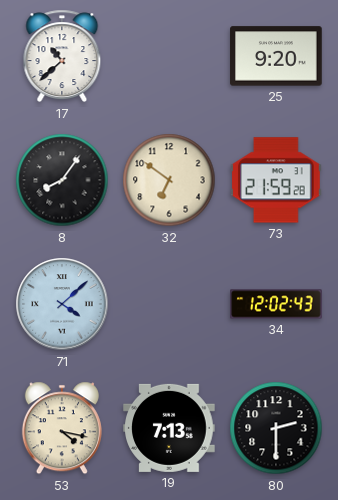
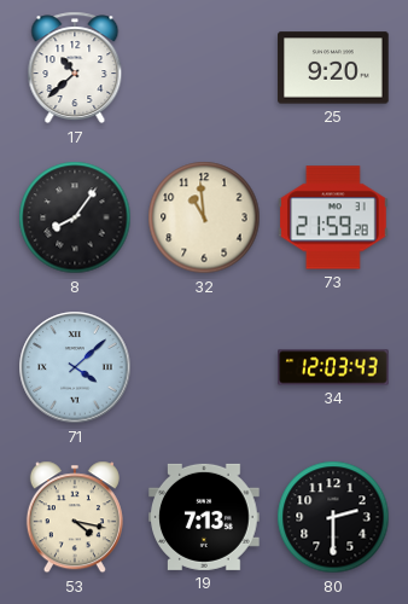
32: 6:51 -> 10:59 (204, 217)
34: 12:02 -> 12:03 (333, 367)
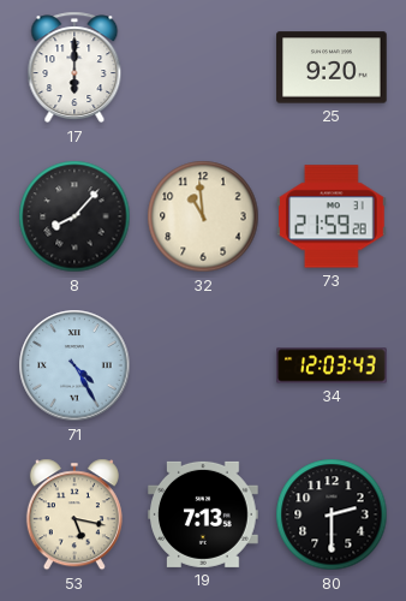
17: 10:38 -> 6:00 (74, 67)
8: 8:06 -> 8:07 (74, 216)
71: 4:08 -> 4:25 (74, 365)
53: 4:17 -> 5:17 (74, 514)
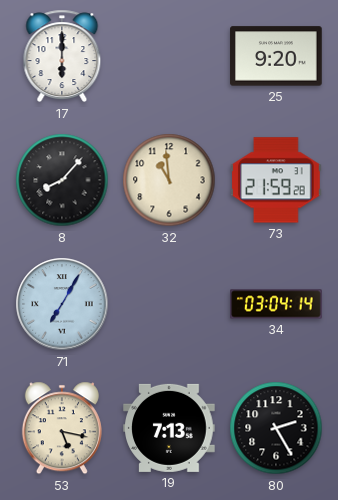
71: 4:25 -> 7:05 (62, 304)
34: 12:03 -> 03:04 (276, 304)
80: 2:30 -> 2:25 (276, 428)
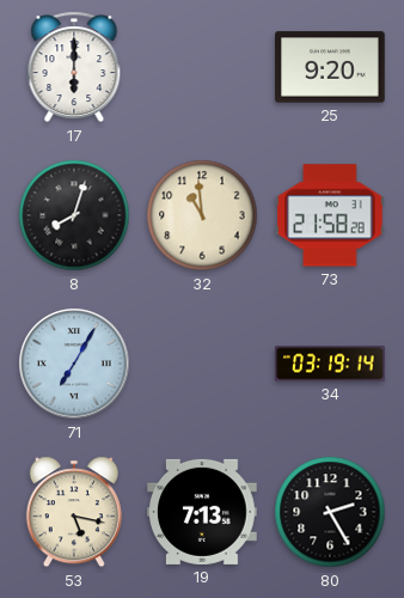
8: 8:07 -> 8:03 (74, 215)
73: 21:59 -> 21:58 (331, 215)
34: 03:04 -> 03:19 (330, 364)
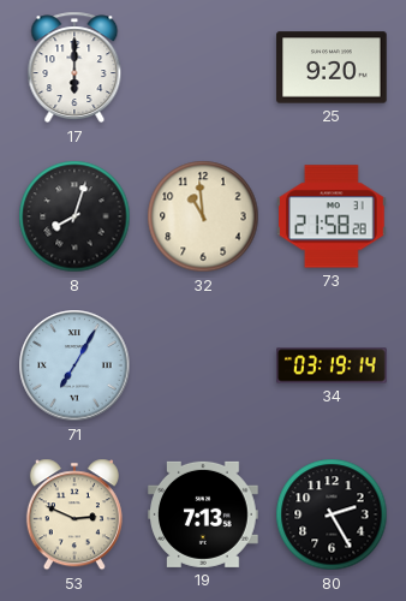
53: 5:17 -> 2:49 (74, 514)
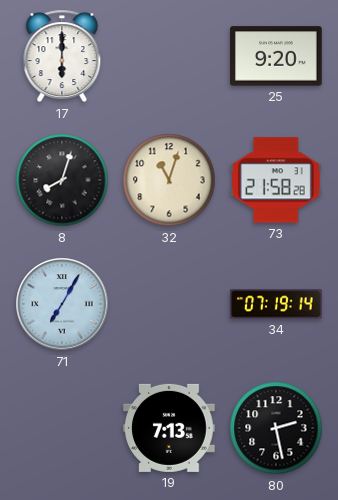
32: 10:59 -> 11:03 (169, 180)
34: 03:19 -> 07:19 (276, 304)
53: 2:49 -> none (74, 514)
80: 2:25 -> 2:28 (276, 428)
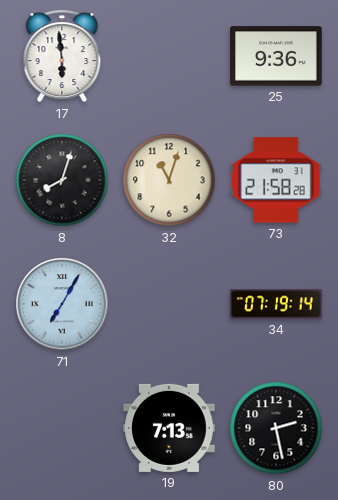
17: 6:00 -> 5:59 (62, 56)
25: 9:20 -> 9:36 (276, 56)
